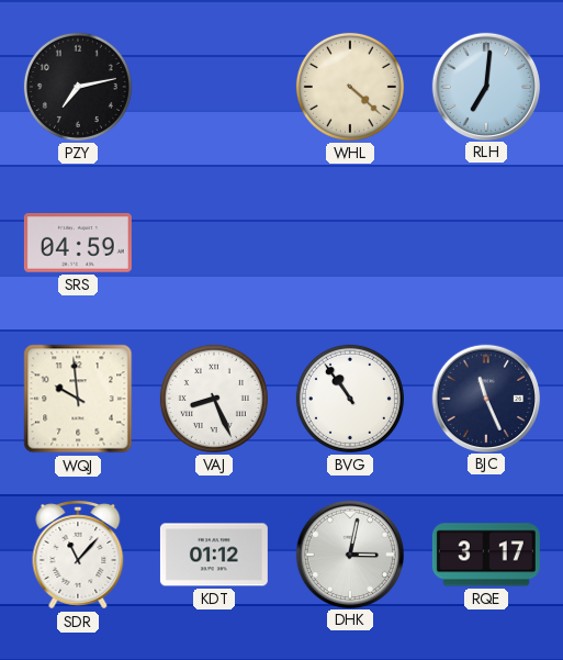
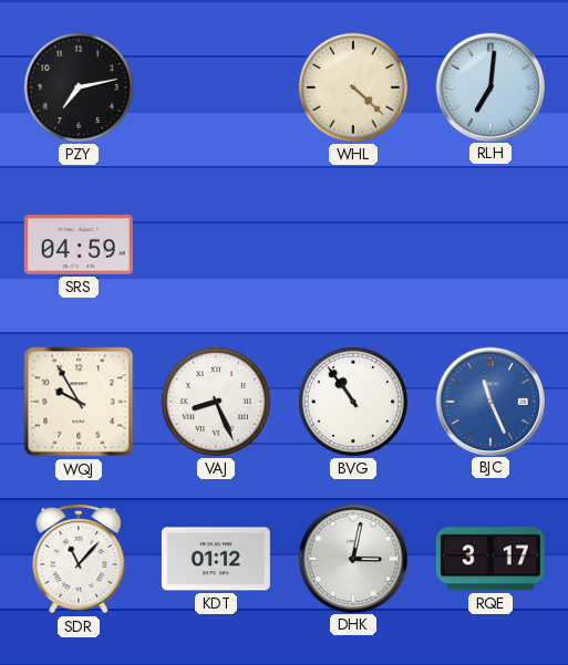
WQJ: 9:59 -> 9:55 (79, 402)
BJC dial: navy -> blue (489, 401)
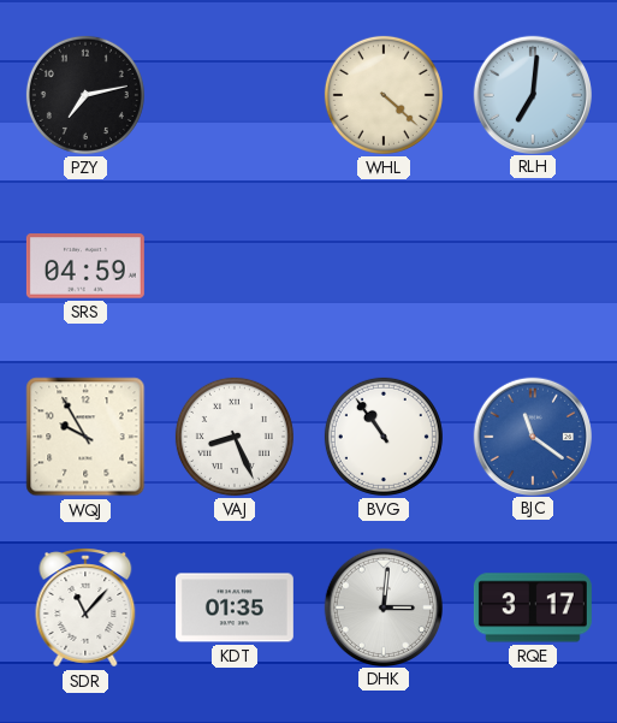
BJC: 11:26 -> 11:21 (532, 435)
KDT: 01:12 -> 01:35 (235, 608)
DHK: 3:02 -> 3:01 (382, 606)
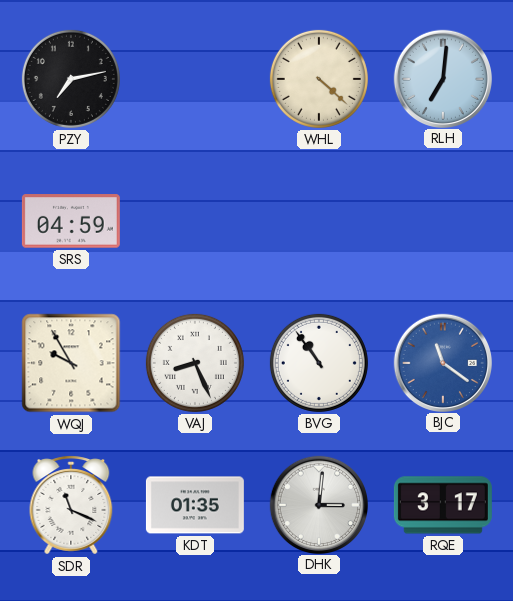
SDR: 11:07 -> 11:19 (71, 505)
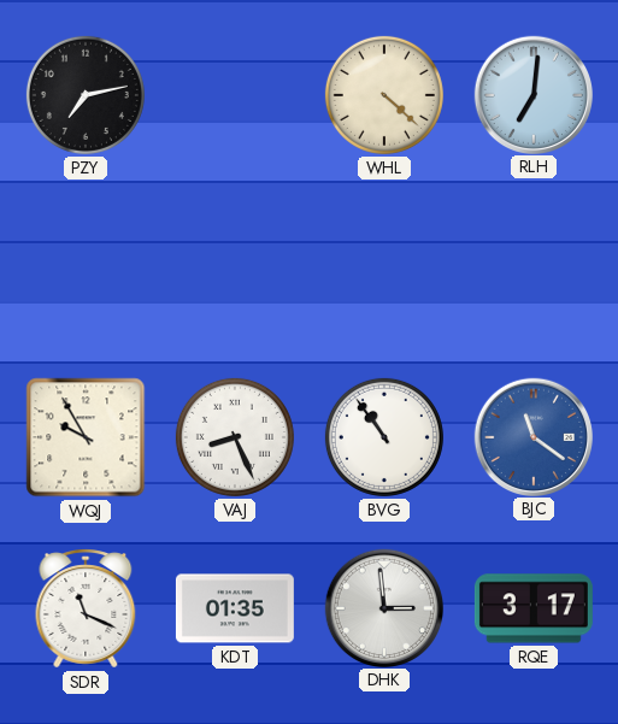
SRS: 04:59 -> none (71, 221)
DHK: 3:01 -> 2:59 (383, 607)
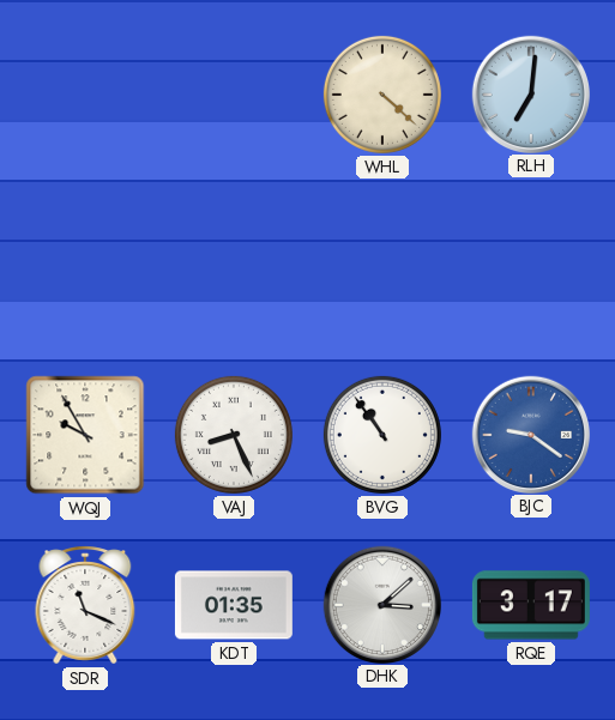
PZY: 7:13 -> none (86, 95)
BJC: 11:21 -> 9:21 (530, 434)
DHK: 2:59 -> 3:08 (381, 604)
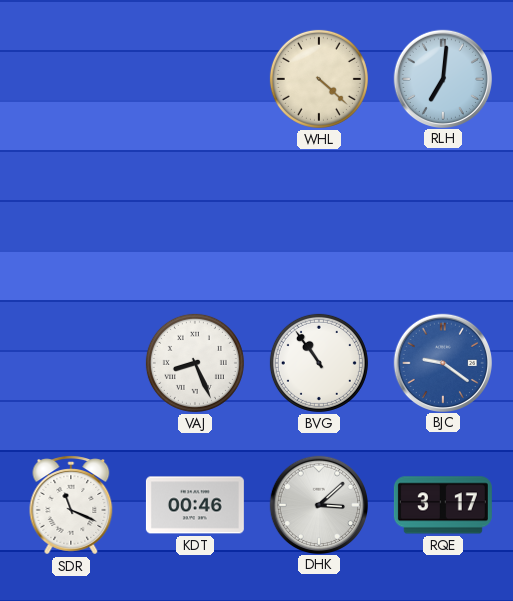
WQJ: 9:55 -> none (85, 435)
KDT: 01:35 -> 00:46 (195, 505)
